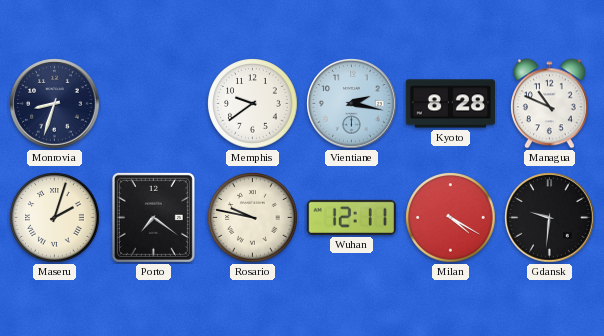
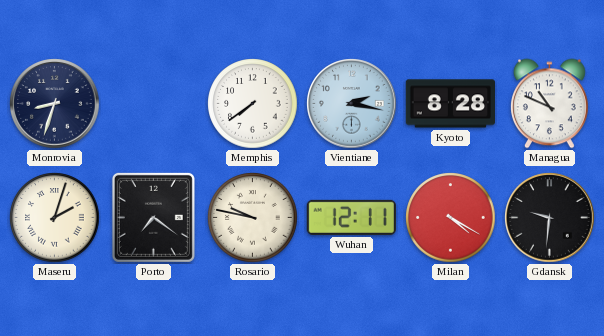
Memphis: 9:39 -> 7:39 (253, 104)
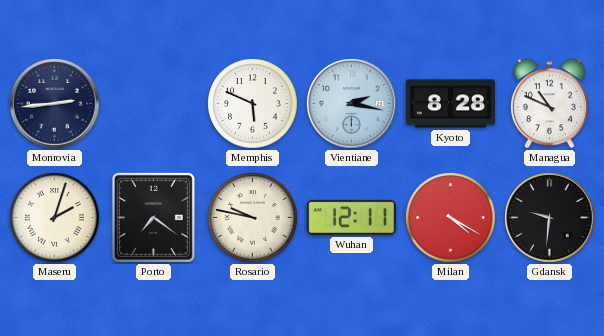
Monrovia: 8:33 -> 2:44 (55, 104)
Memphis: 7:39 -> 5:49 (253, 104)
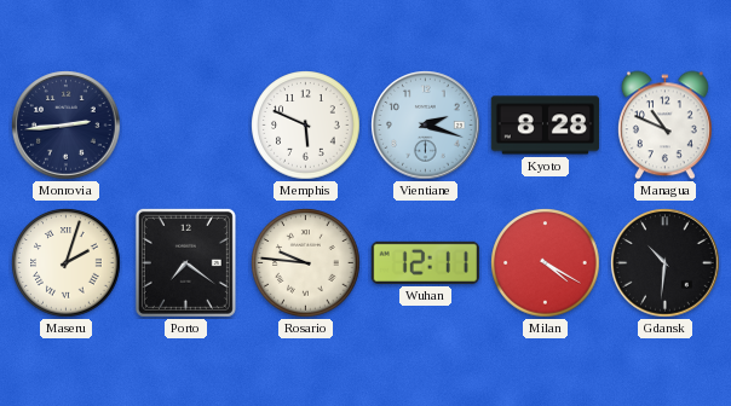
Vientiane: 2:17 -> 2:18 (426, 126)
Rosario: 9:47 -> 9:46 (306, 263)
Gdansk: 9:31 -> 10:31 (666, 263)
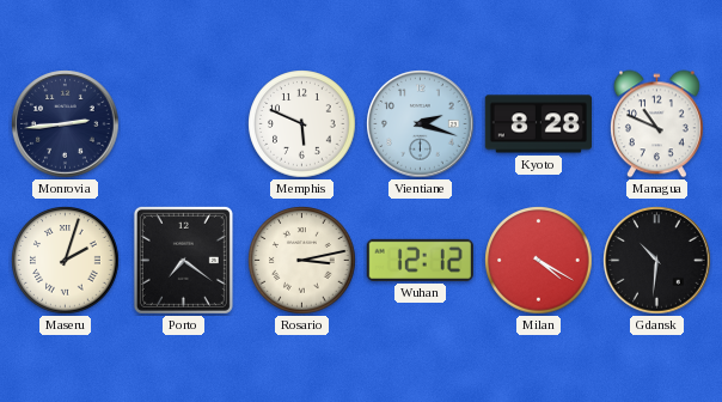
Rosario: 9:46 -> 3:13 (302, 261)
Wuhan: 12:11 -> 12:12 (420, 260)
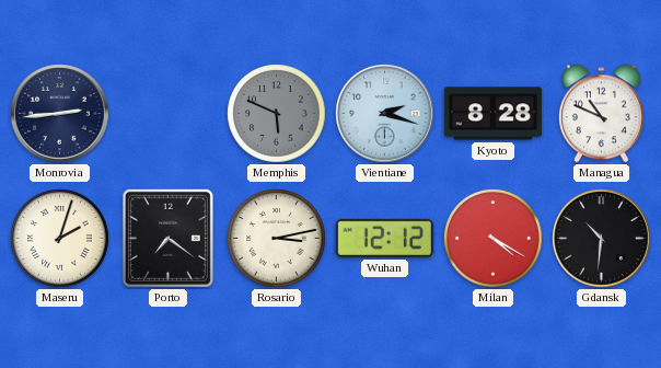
Memphis dial: white -> grey (277, 114)
